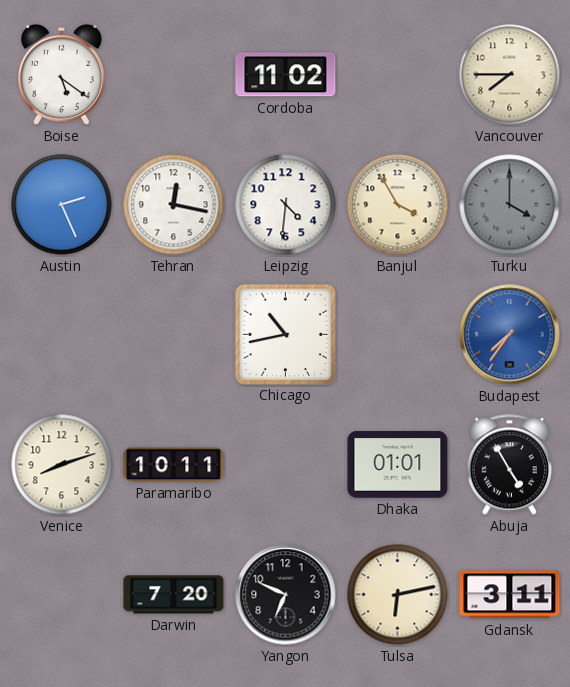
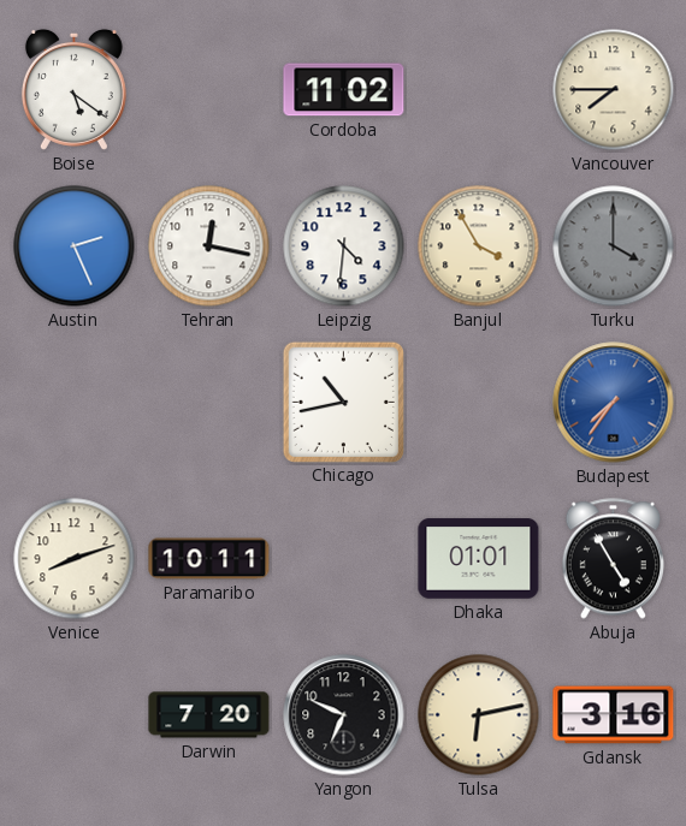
Gdansk: 3:11 -> 3:16 (614, 715)
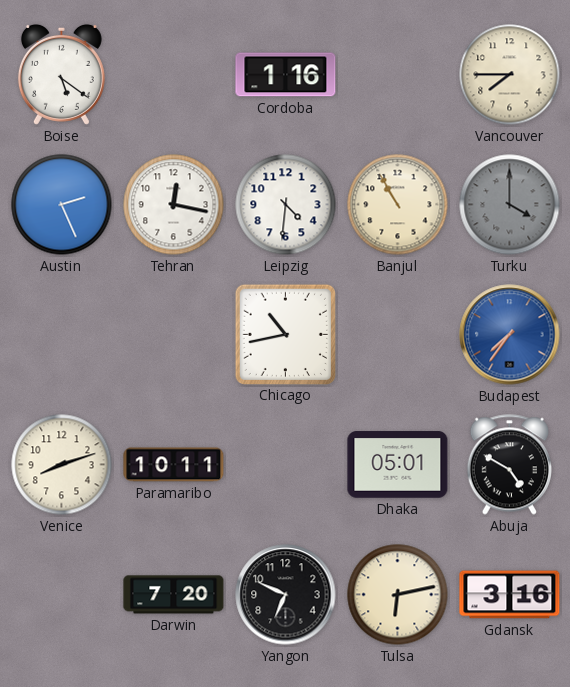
Cordoba: 11:02 -> 1:16 (286, 75)
Banjul: 3:55 -> 10:55 (398, 205)
Dhaka: 01:01 -> 05:01 (398, 465)
Abuja: 4:55 -> 4:50 (509, 465)
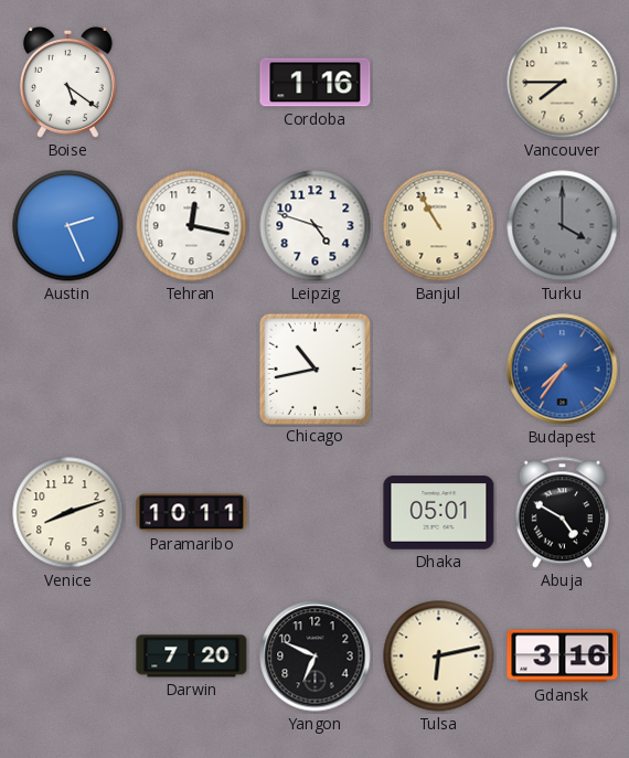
Leipzig: 4:31 -> 4:48 (316, 226)
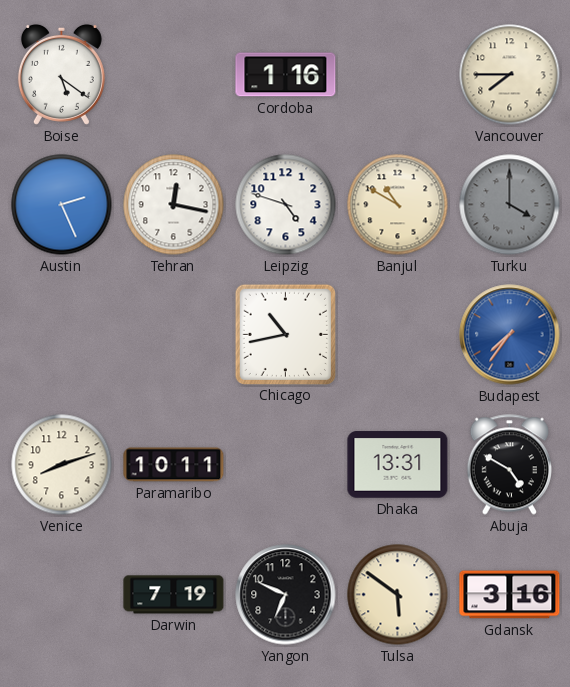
Banjul: 10:55 -> 10:50 (398, 205)
Dhaka: 05:01 -> 13:31 (398, 465)
Darwin: 7:20 -> 7:19 (174, 595)
Tulsa: 6:13 -> 5:51 (398, 595)
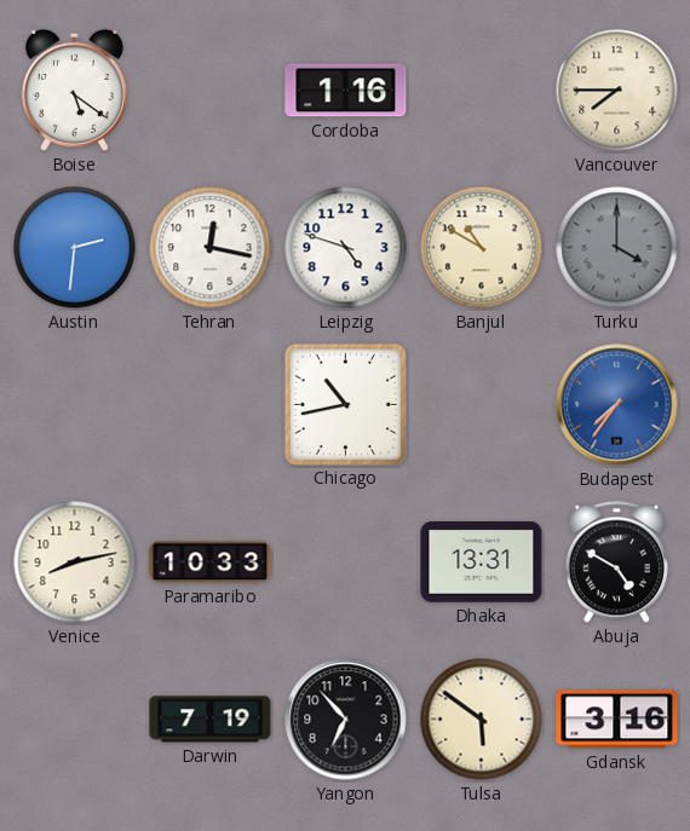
Austin: 2:26 -> 2:31 (75, 248)
Venice: 8:12 -> 8:13 (75, 562)
Paramaribo: 10:11 -> 10:33 (211, 562)
Yangon: 6:49 -> 6:53 (346, 720)
